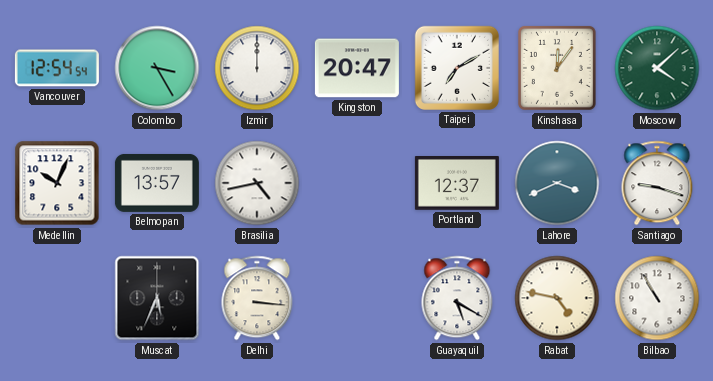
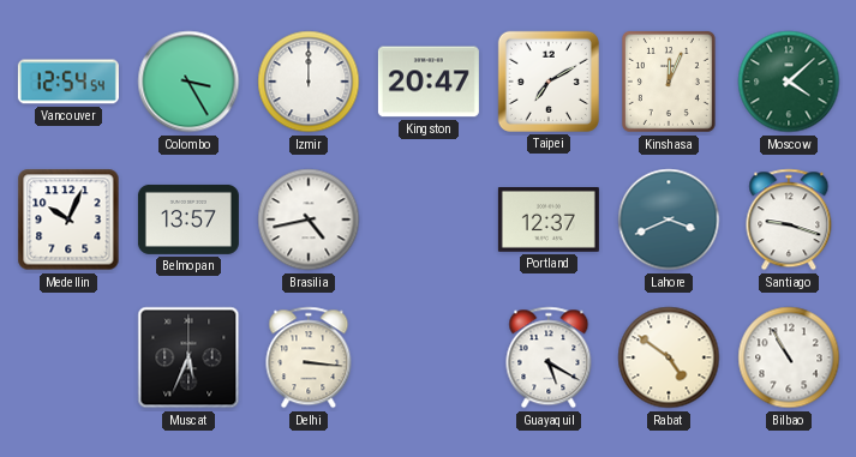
Kinshasa: 12:06 -> 12:04 (669, 82)
Rabat: 4:47 -> 4:51 (669, 357)
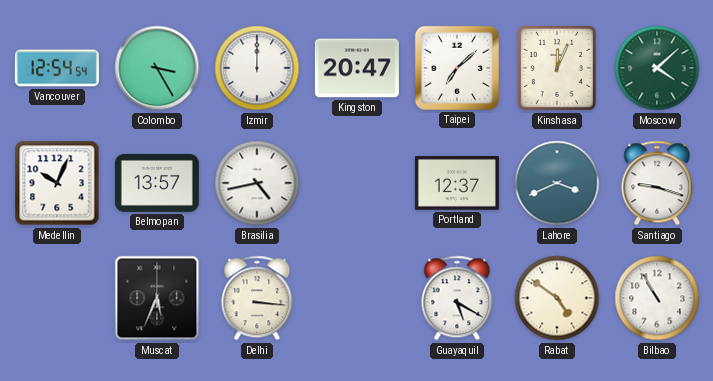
Taipei: 7:10 -> 7:08 (457, 68)
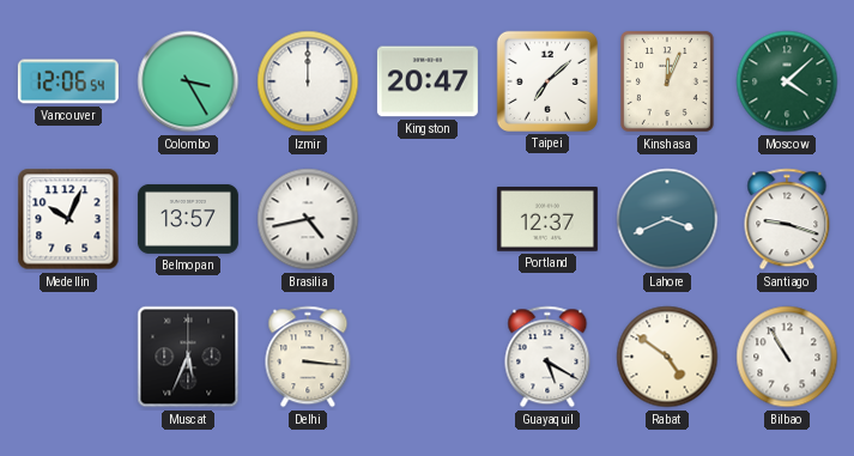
Vancouver: 12:54 -> 12:06 (68, 81)
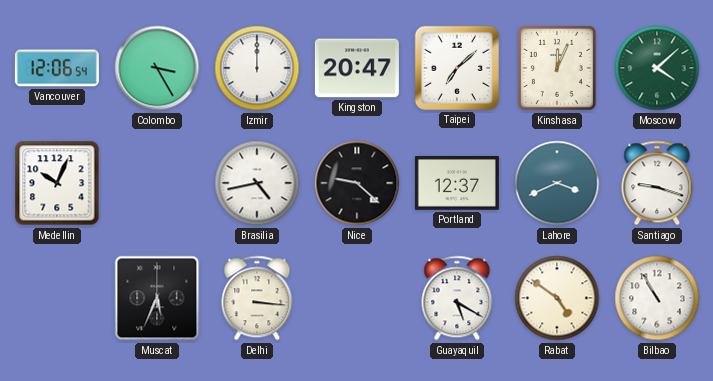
Belmopan: 13:57 -> none (188, 219)
Nice: none -> 9:22 (357, 183)
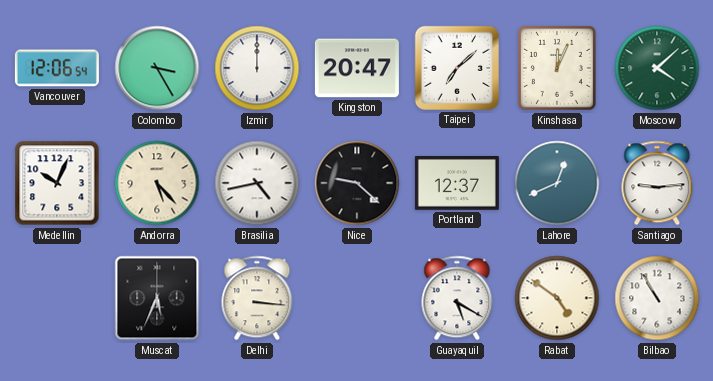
Andorra: none -> 5:23 (157, 183)
Lahore: 3:41 -> 12:41 (557, 183)
Santiago: 9:18 -> 9:14 (657, 183)
